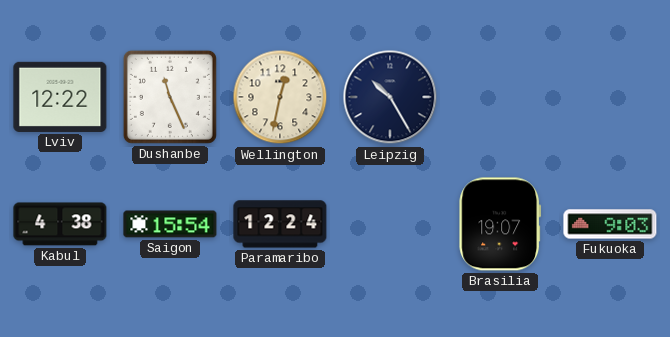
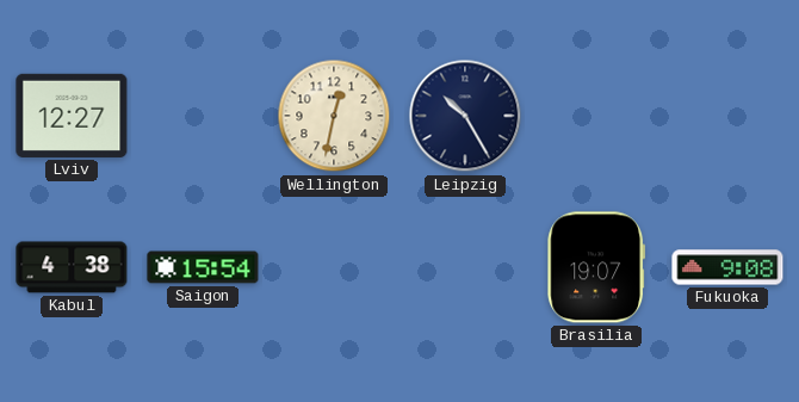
Lviv: 12:22 -> 12:27 (72, 116)
Dushanbe: 11:26 -> none (170, 97)
Paramaribo: 12:24 -> none (280, 224)
Fukuoka: 9:03 -> 9:08 (727, 267)
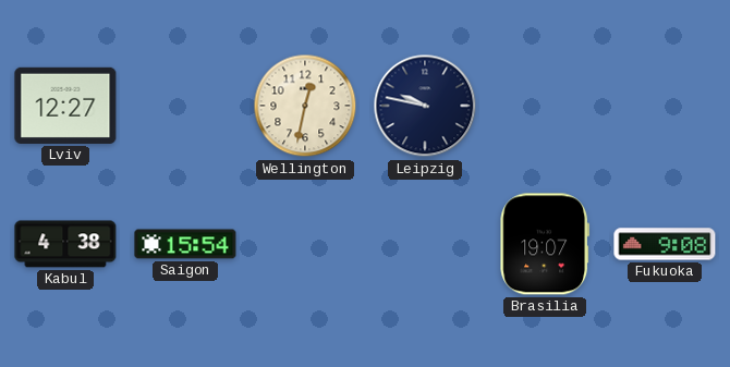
Leipzig: 10:25 -> 9:47 (425, 106)
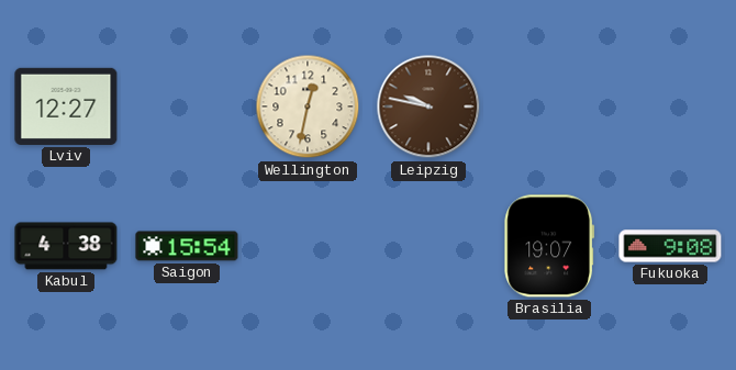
Leipzig dial: navy -> brown (428, 106)
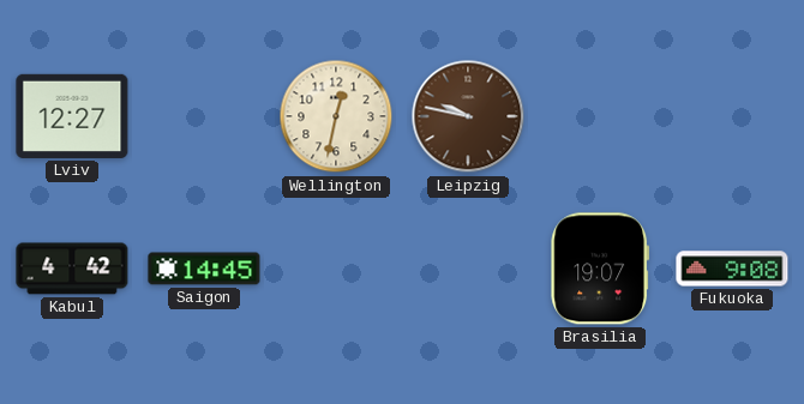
Kabul: 4:38 -> 4:42 (72, 269)
Saigon: 15:54 -> 14:45 (204, 269)
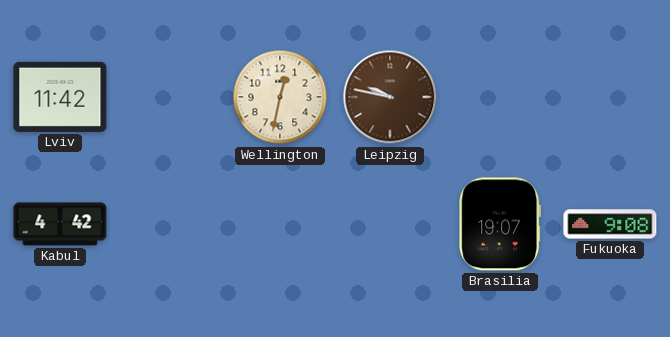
Lviv: 12:27 -> 11:42 (60, 97)
Saigon: 14:45 -> none (204, 269)
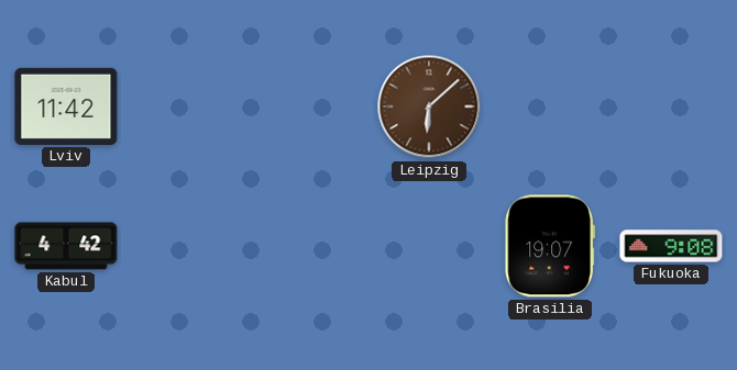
Wellington: 12:32 -> none (280, 97)
Leipzig: 9:47 -> 6:08 (429, 106)
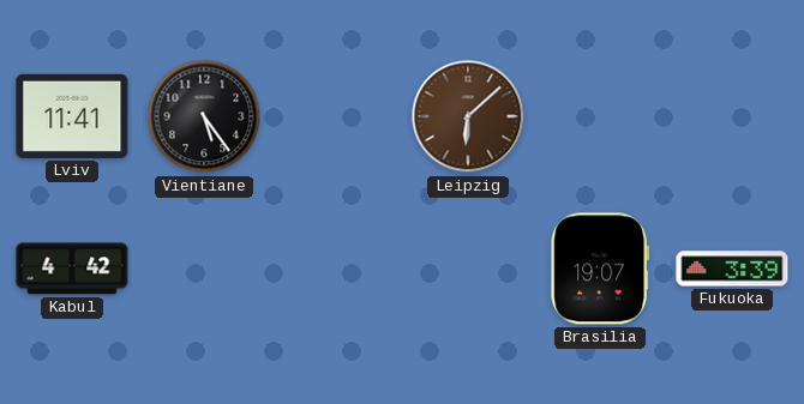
Lviv: 11:42 -> 11:41 (72, 116)
Vientiane: none -> 5:24 (204, 116)
Fukuoka: 9:08 -> 3:39 (732, 269)
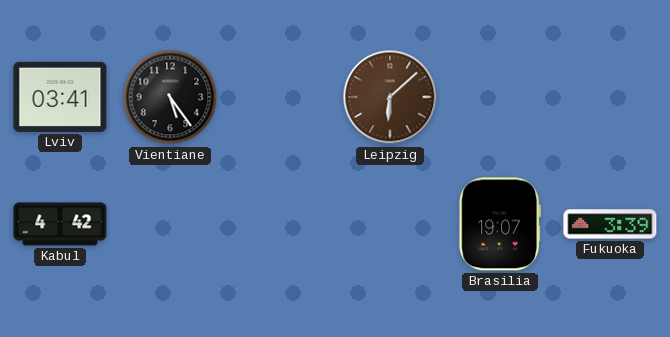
Lviv: 11:41 -> 03:41 (60, 97)
